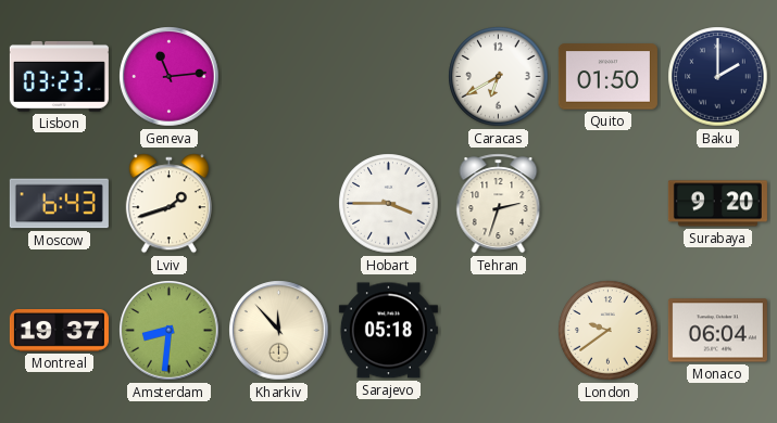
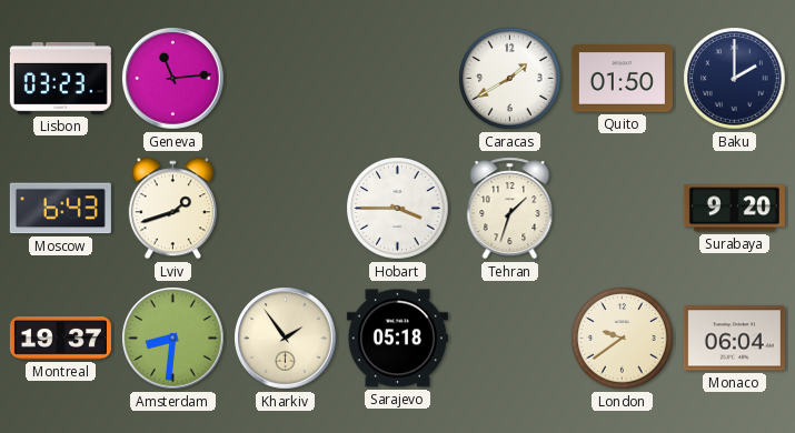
Caracas: 6:40 -> 1:40 (510, 79)
Tehran: 2:33 -> 1:33 (510, 209)
Kharkiv: 11:53 -> 1:54 (286, 339)
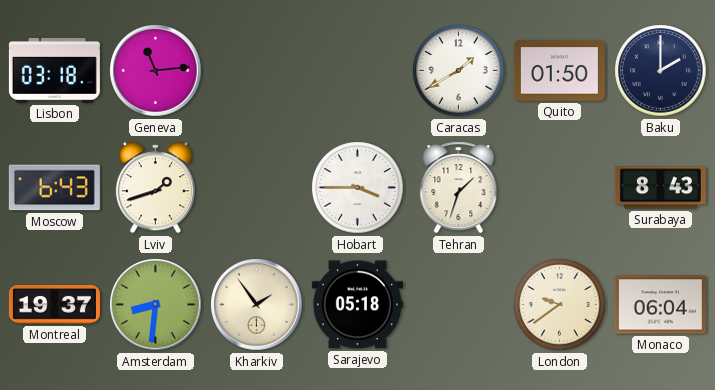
Lisbon: 03:23 -> 03:18 (54, 70)
Surabaya: 9:20 -> 8:43 (660, 188)
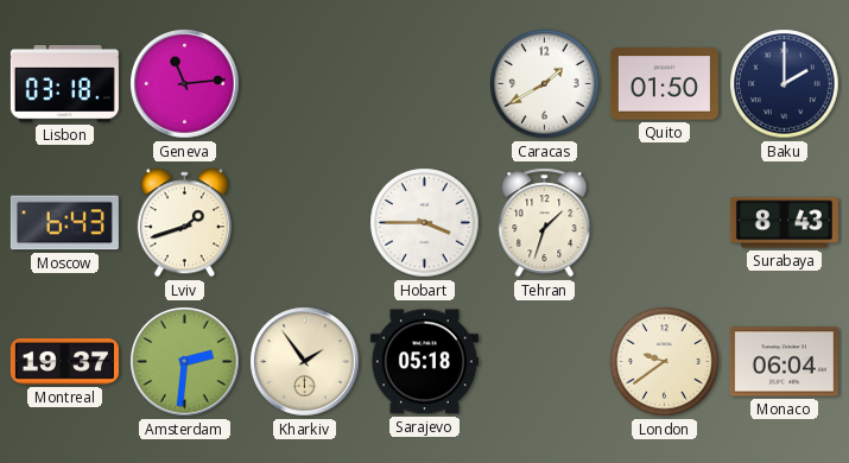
Amsterdam: 8:31 -> 2:31 (185, 362)
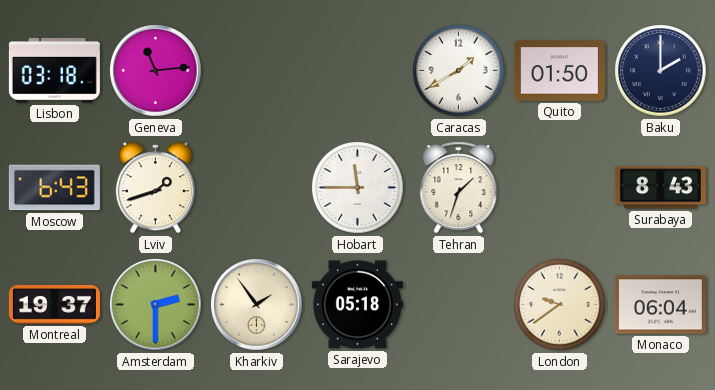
Hobart: 3:45 -> 11:45 (358, 188)
Amsterdam: 2:31 -> 2:30 (156, 305)
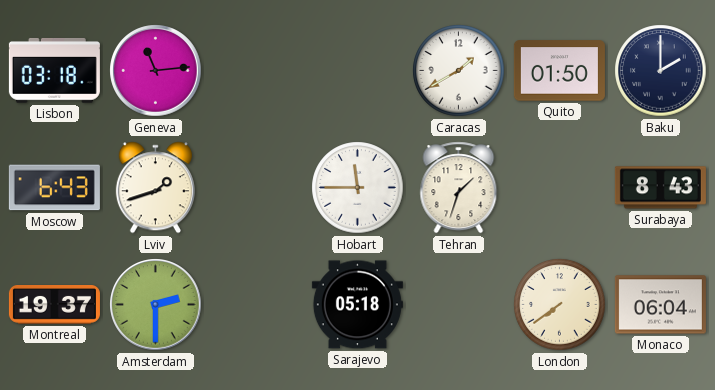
Kharkiv: 1:54 -> none (257, 305)
London: 9:39 -> 7:39 (560, 305)
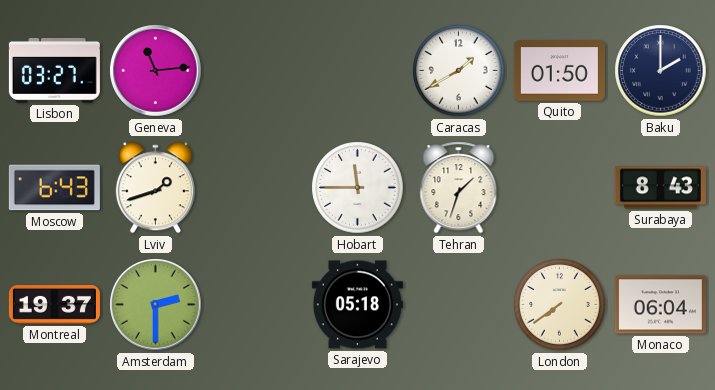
Lisbon: 03:18 -> 03:27 (54, 70)
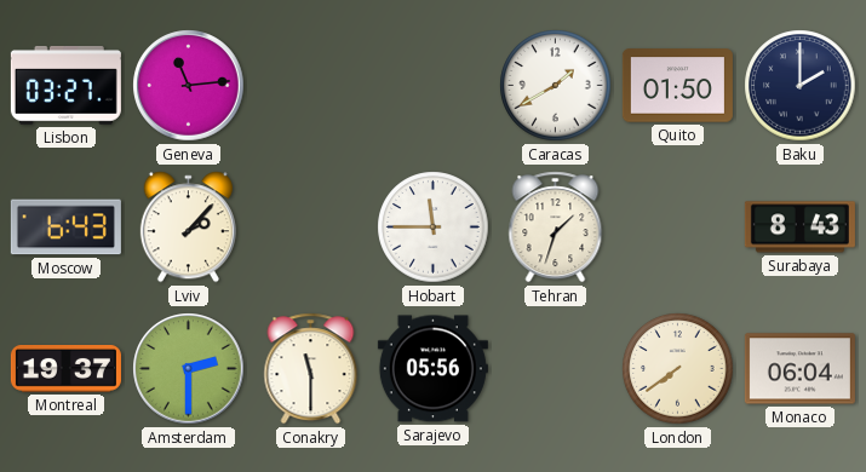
Lviv: 1:42 -> 2:07 (188, 228)
Conakry: none -> 11:30 (311, 369)
Sarajevo: 05:18 -> 05:56 (432, 369)
